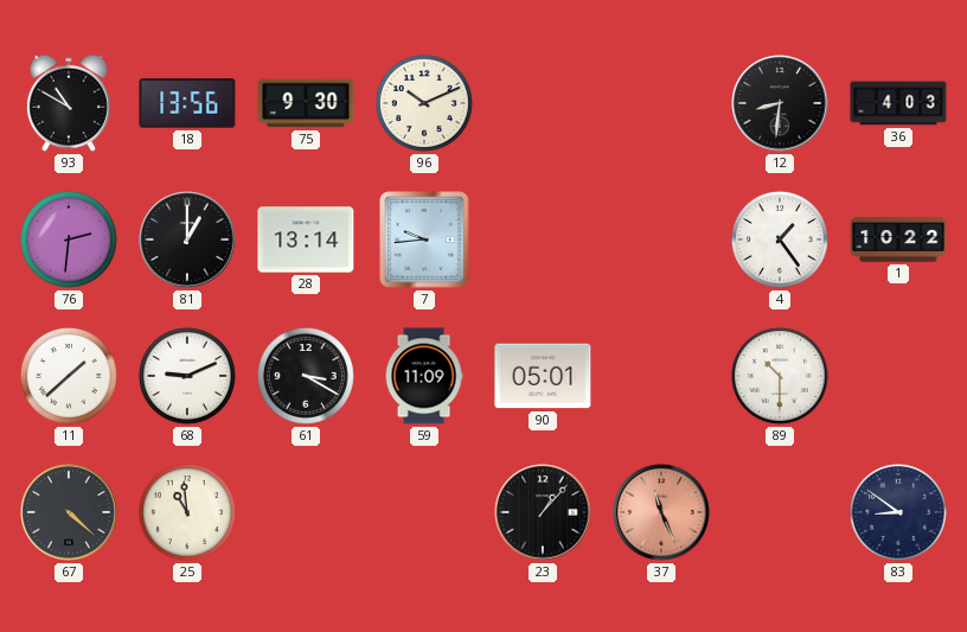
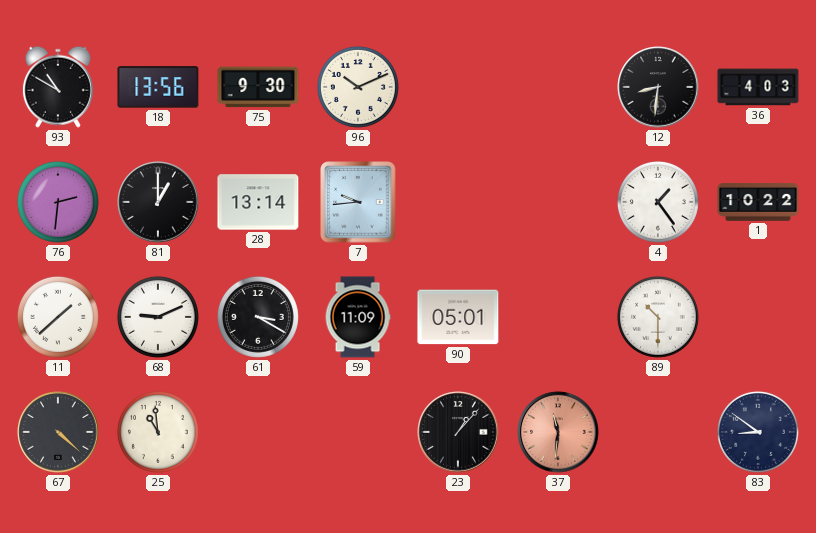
37: 11:26 -> 11:31 (558, 432)
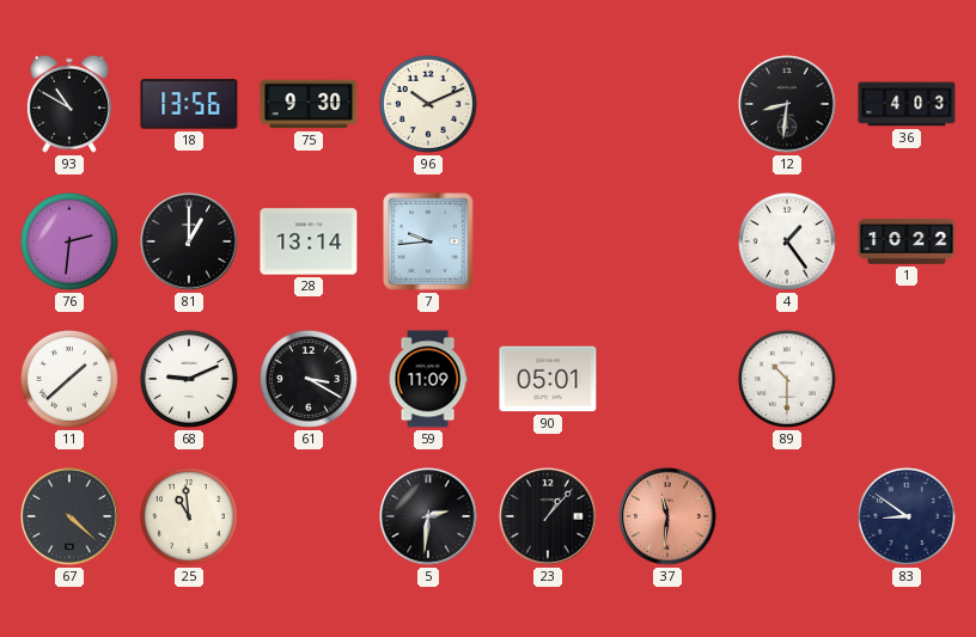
5: none -> 2:31 (428, 516)
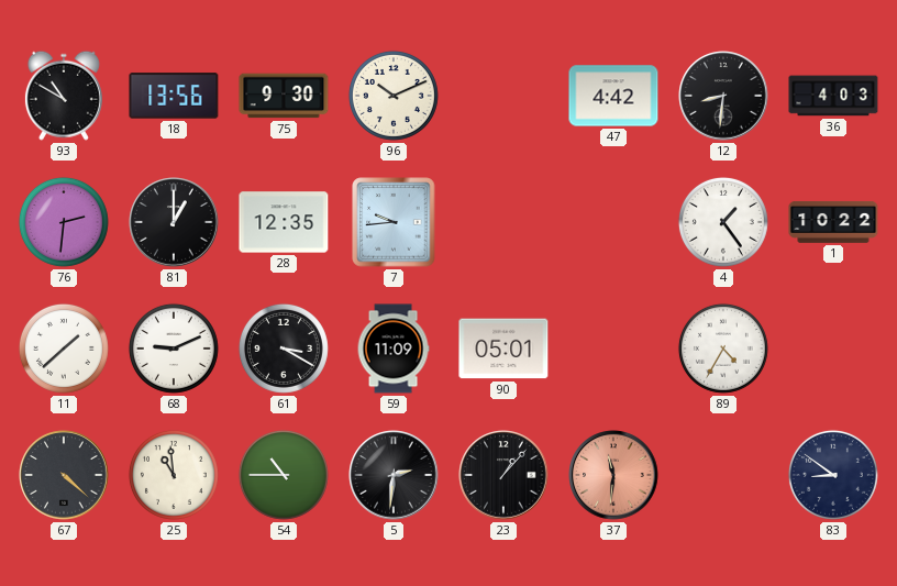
47: none -> 4:42 (613, 96)
28: 13:14 -> 12:35 (284, 222)
89: 10:30 -> 4:35 (723, 349)
54: none -> 10:45 (284, 475)
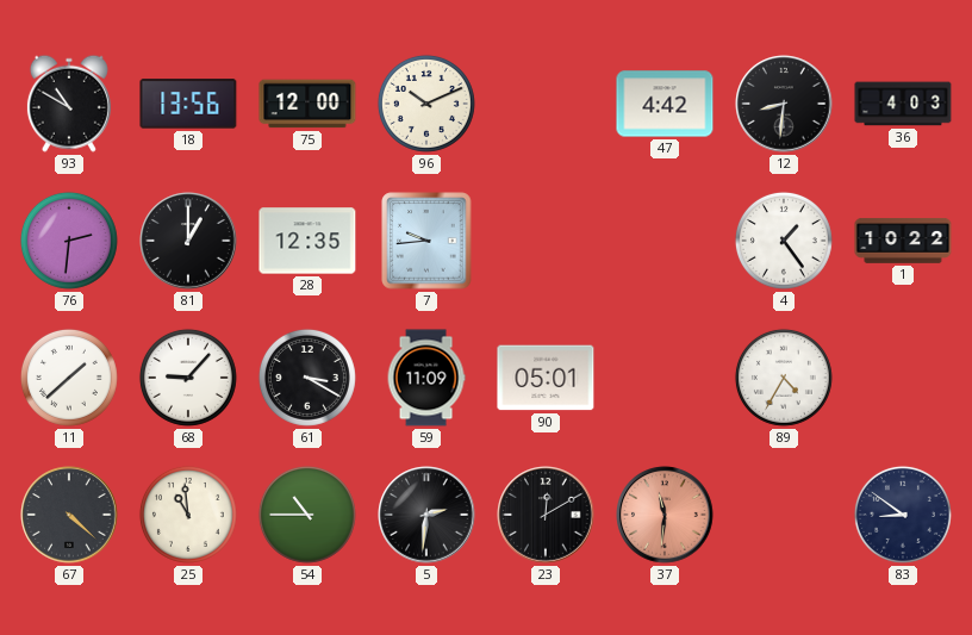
75: 9:30 -> 12:00 (307, 104)
68: 9:11 -> 9:07 (188, 378)
23: 1:07 -> 12:10 (546, 515)
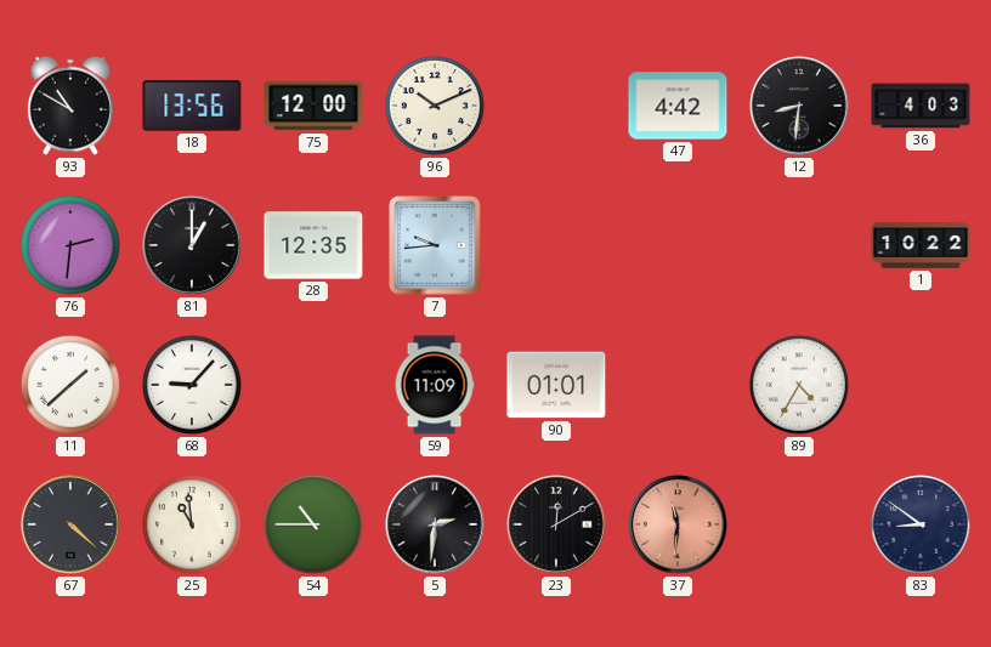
4: 1:24 -> none (784, 241)
61: 3:20 -> none (307, 378)
90: 05:01 -> 01:01 (556, 385)
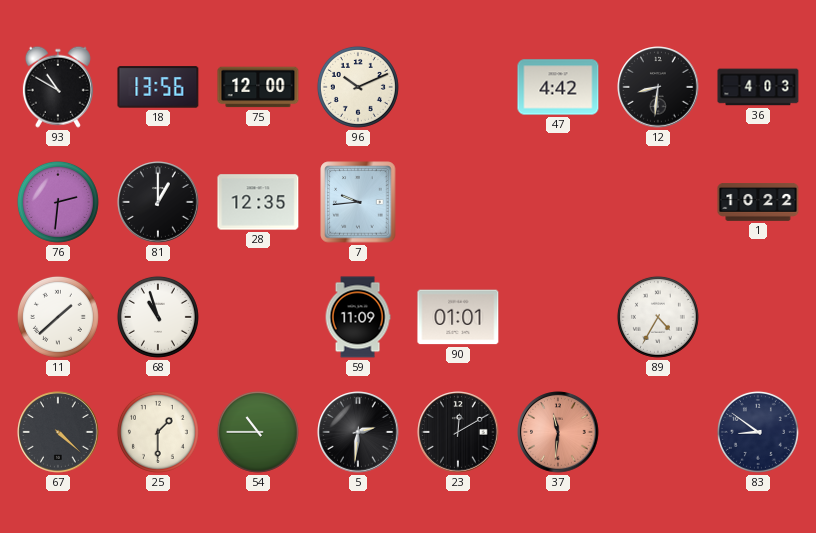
68: 9:07 -> 10:57 (158, 317)
25: 10:59 -> 1:30 (158, 432)
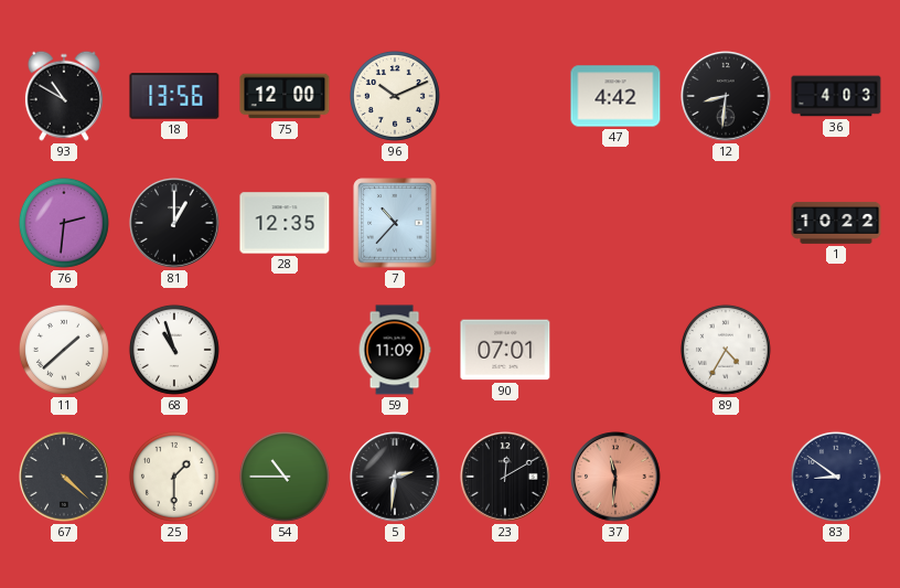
7: 9:44 -> 10:37 (395, 223)
90: 01:01 -> 07:01 (505, 350)
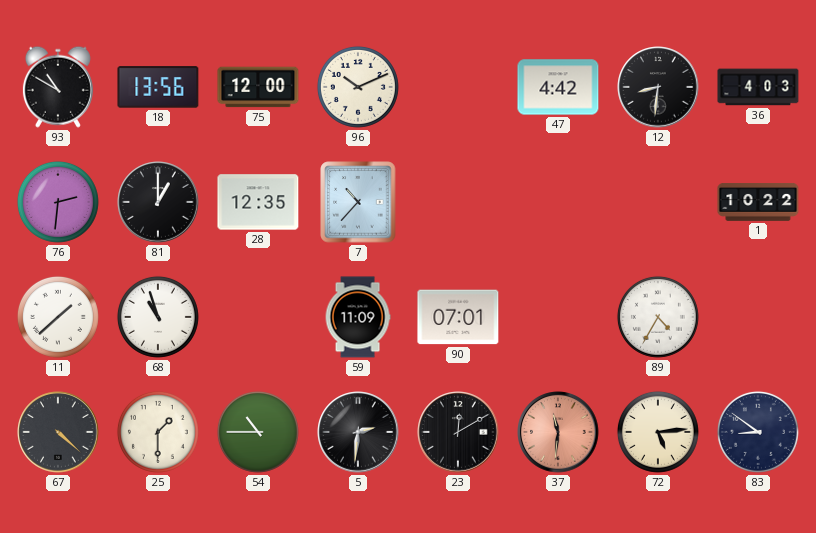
72: none -> 5:14 (658, 432)
